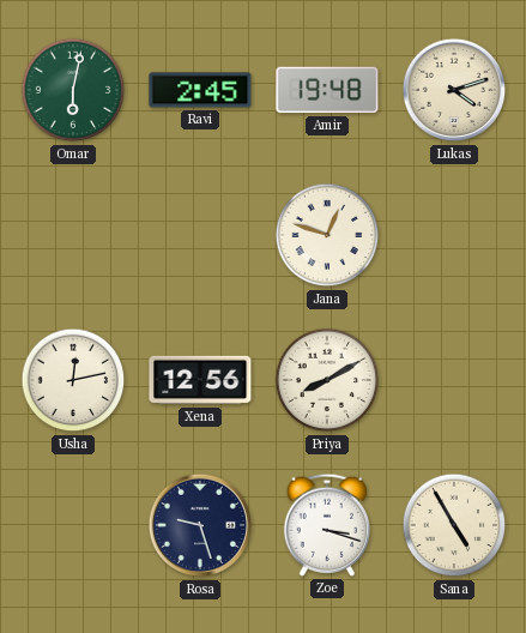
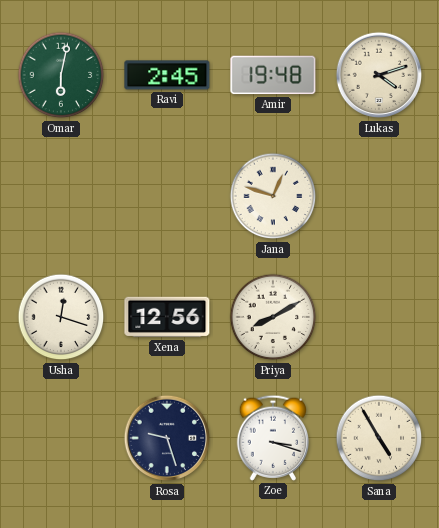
Usha: 12:13 -> 12:18 (61, 317)
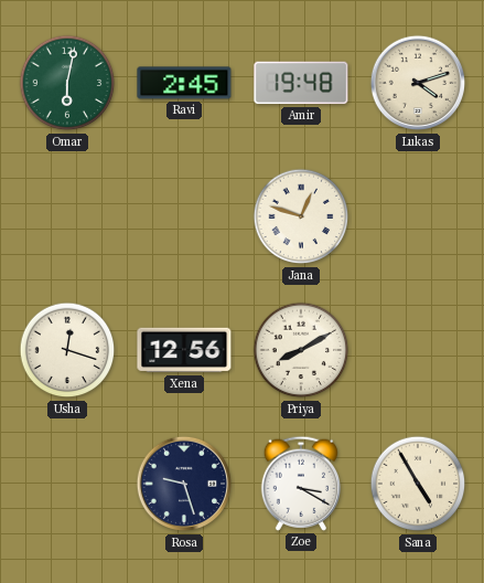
Zoe: 3:18 -> 3:20 (300, 484)
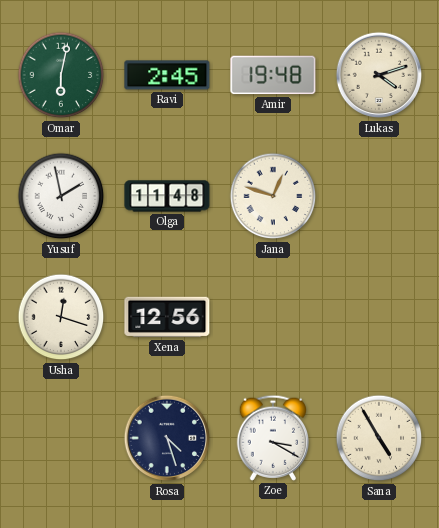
Yusuf: none -> 1:58 (61, 196)
Olga: none -> 11:48 (167, 196)
Priya: 8:10 -> none (301, 350)
Rosa: 9:27 -> 4:27 (167, 438)
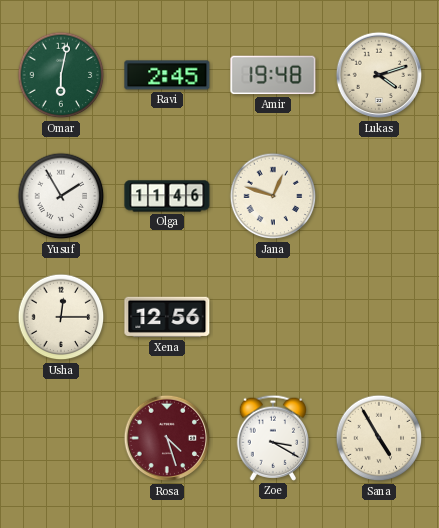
Yusuf: 1:58 -> 1:55 (61, 196)
Olga: 11:48 -> 11:46 (167, 196)
Usha: 12:18 -> 12:15 (61, 317)
Rosa dial: navy -> burgundy (167, 438)
